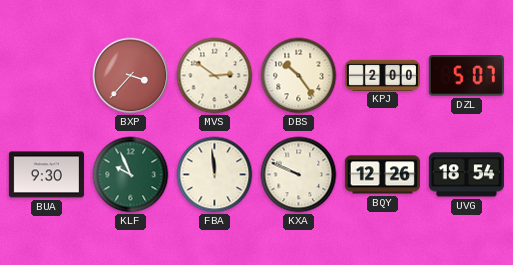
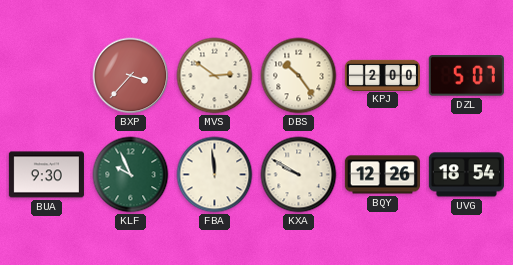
KXA: 9:49 -> 9:50 (299, 175)
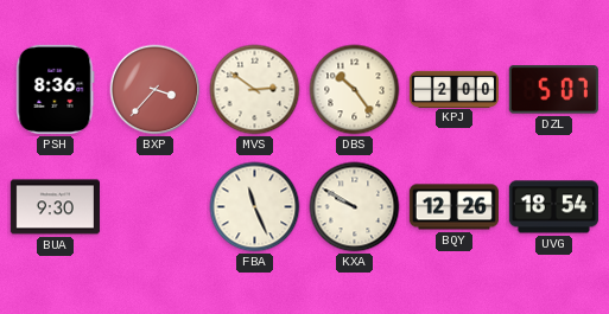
PSH: none -> 8:36 (56, 89)
KLF: 9:56 -> none (131, 175)
FBA: 11:59 -> 11:26 (255, 207)
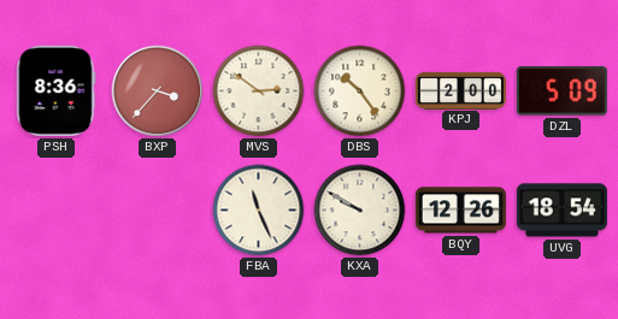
DZL: 5:07 -> 5:09 (561, 91)
BUA: 9:30 -> none (55, 207)
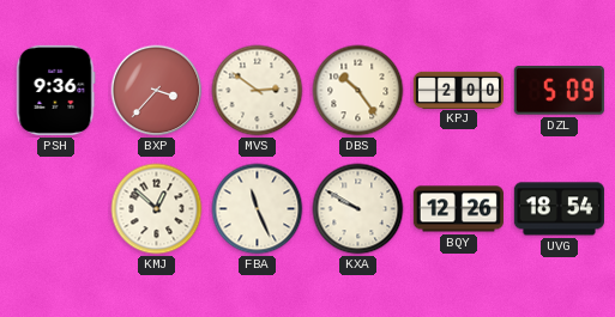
PSH: 8:36 -> 9:36 (56, 90)
KMJ: none -> 12:52 (157, 209)
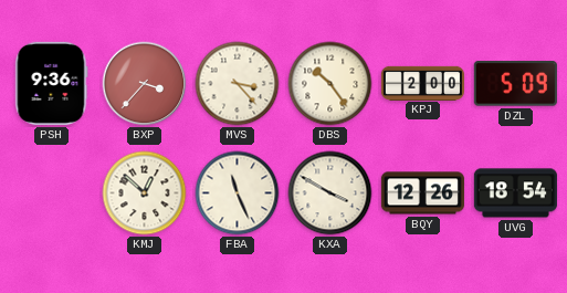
MVS: 2:51 -> 3:23 (238, 84)
KXA: 9:50 -> 3:50 (330, 193)
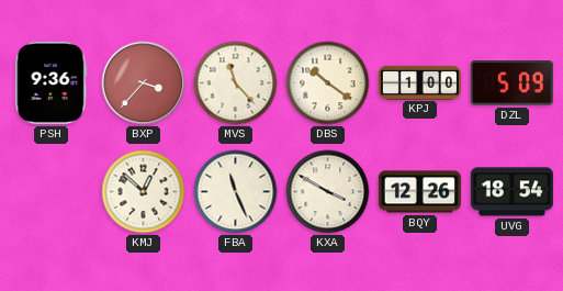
MVS: 3:23 -> 11:23 (236, 83)
DBS: 10:24 -> 10:21 (328, 83)
KPJ: 2:00 -> 1:00 (419, 82)
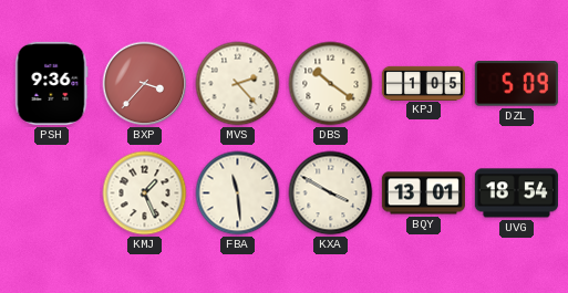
MVS: 11:23 -> 2:23 (238, 84)
KPJ: 1:00 -> 1:05 (423, 83)
KMJ: 12:52 -> 1:26 (145, 193)
FBA: 11:26 -> 11:29 (238, 193)
BQY: 12:26 -> 13:01 (423, 193)
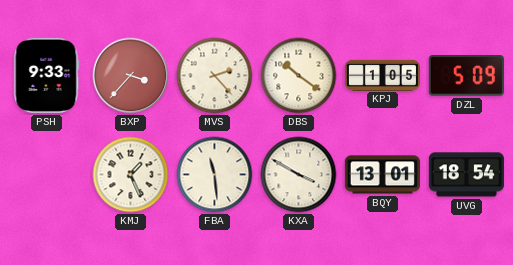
PSH: 9:36 -> 9:33 (47, 75)
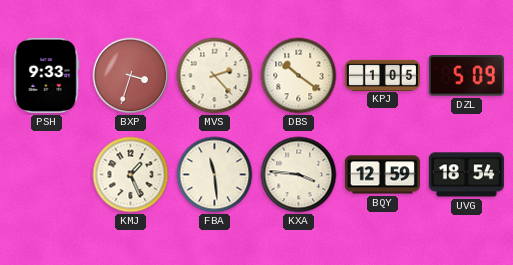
BXP: 3:37 -> 3:33 (131, 76)
KXA: 3:50 -> 3:46 (299, 175)
BQY: 13:01 -> 12:59 (382, 175)
